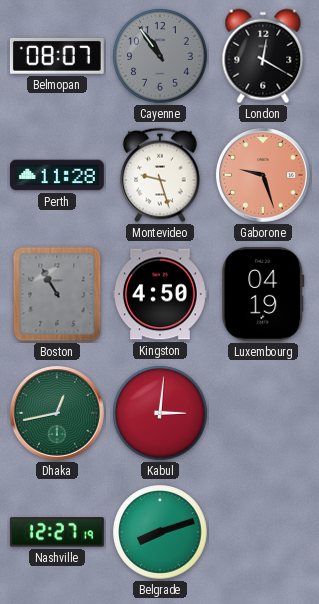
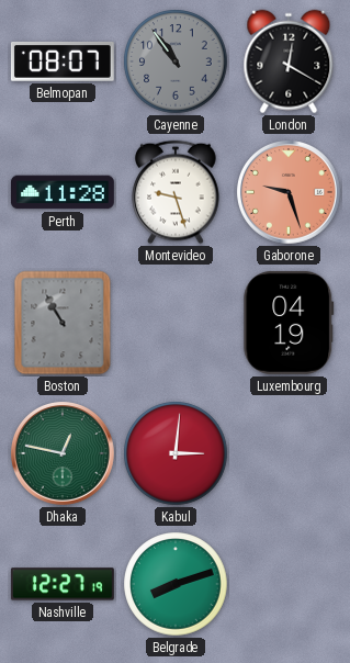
Kingston: 4:50 -> none (160, 294)
Dhaka: 12:43 -> 12:47 (64, 454)
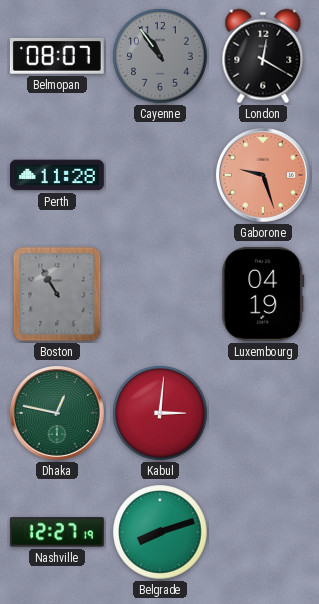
Montevideo: 9:27 -> none (176, 192)
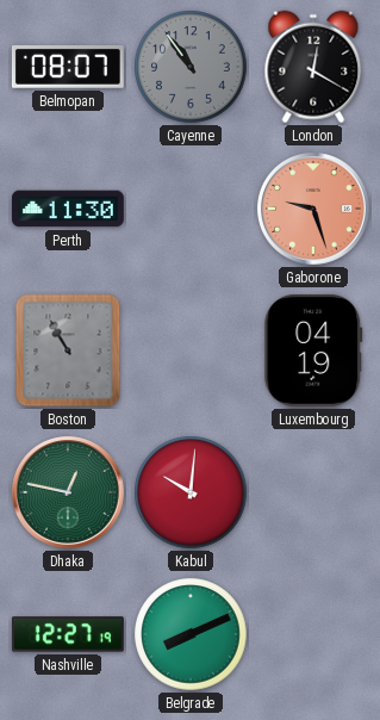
Perth: 11:28 -> 11:30 (68, 209)
Kabul: 3:01 -> 10:01 (191, 492)
Belgrade: 8:12 -> 8:11 (191, 634)
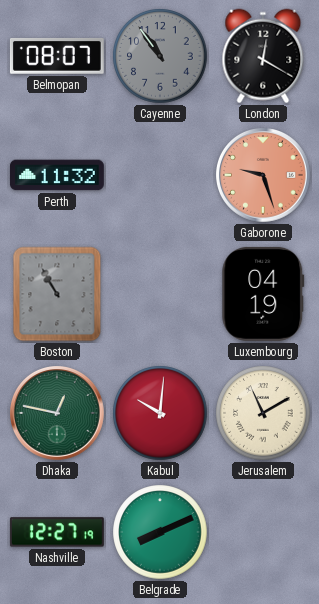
Perth: 11:30 -> 11:32 (57, 175)
Jerusalem: none -> 11:10 (263, 413)
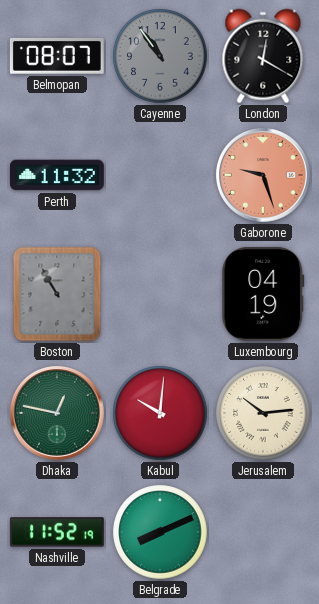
Jerusalem: 11:10 -> 10:14 (263, 413)
Nashville: 12:27 -> 11:52 (57, 532)
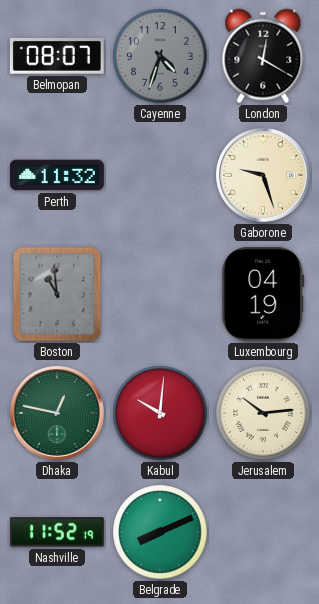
Cayenne: 10:54 -> 4:33 (160, 56)
Gaborone dial: salmon -> cream (264, 176)
Boston: 10:55 -> 10:59 (57, 294)
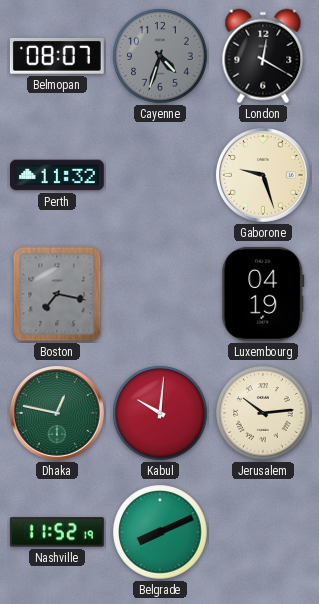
Boston: 10:59 -> 7:17 (57, 294)
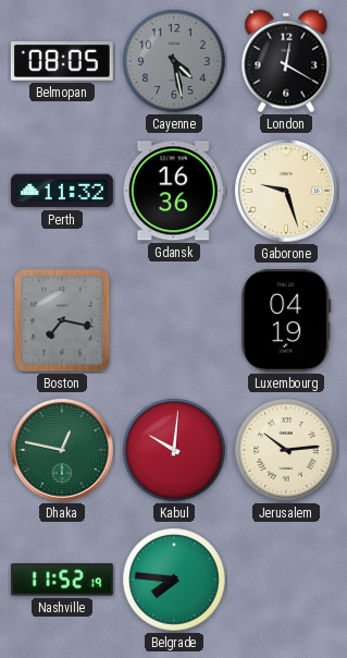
Belmopan: 08:07 -> 08:05 (62, 61)
Cayenne: 4:33 -> 4:28 (174, 61)
Gdansk: none -> 16:36 (174, 191)
Belgrade: 8:11 -> 7:46 (174, 580)
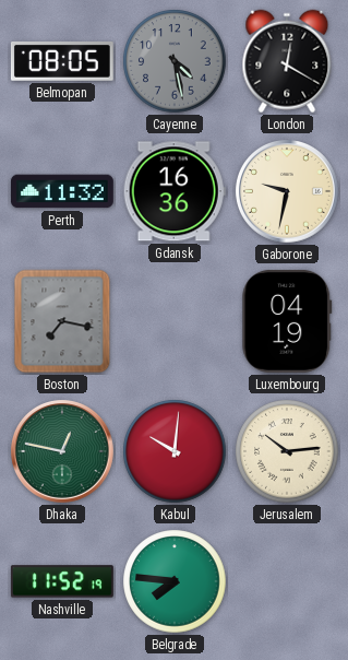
Gaborone: 9:27 -> 9:32 (288, 192)
